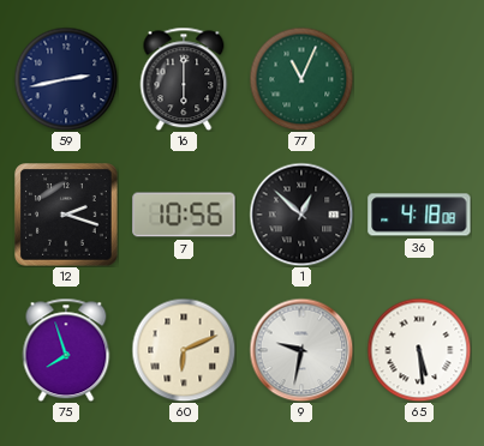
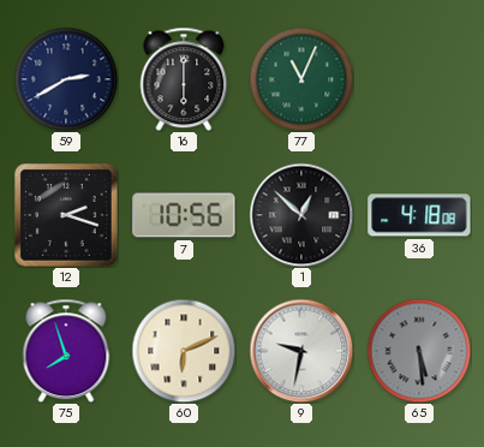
59: 2:43 -> 2:40 (66, 79)
65 dial: white -> grey (419, 351)
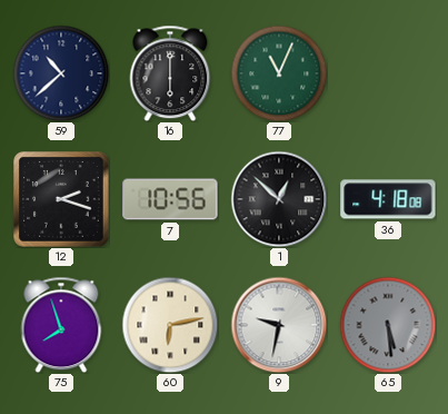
59: 2:40 -> 10:38 (61, 73)
60: 6:11 -> 6:13 (170, 325)
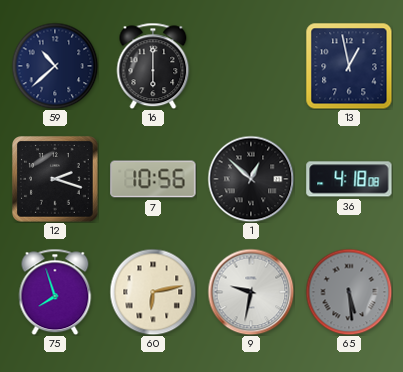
77: 11:04 -> none (279, 73)
13: none -> 12:58 (349, 66)
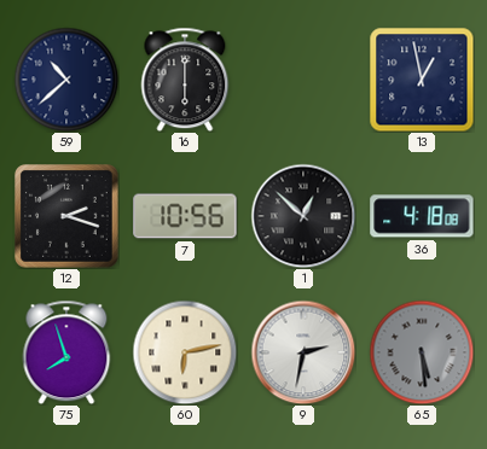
9: 9:32 -> 2:32 (303, 352)
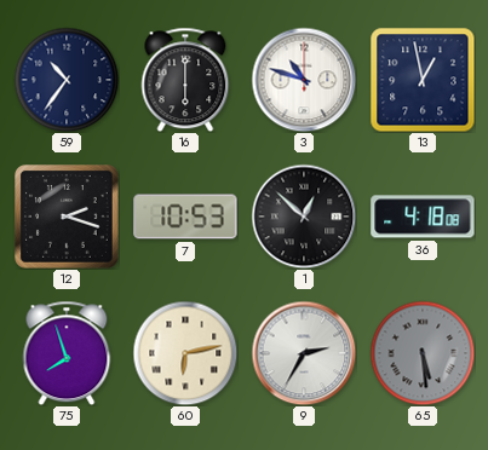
59: 10:38 -> 10:36 (67, 80)
3: none -> 10:48 (304, 80)
7: 10:56 -> 10:53 (185, 217)
9: 2:32 -> 2:35 (304, 353)
